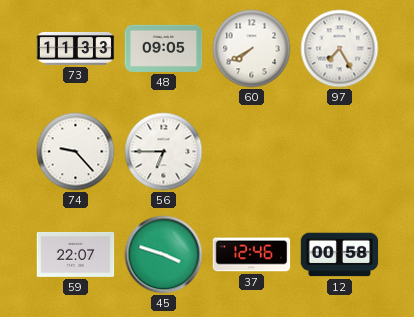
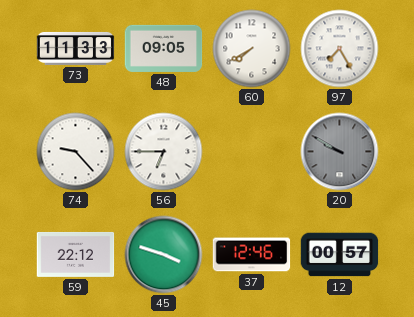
20: none -> 9:50 (340, 152)
59: 22:07 -> 22:12 (76, 254)
12: 00:58 -> 00:57 (340, 255)
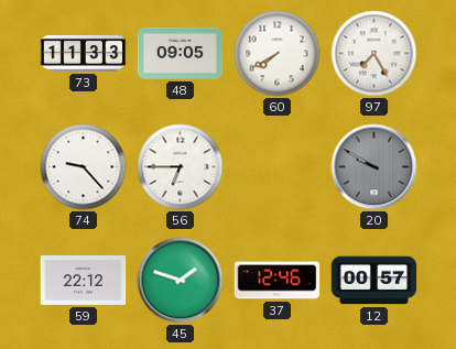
45: 3:48 -> 1:48 (181, 281)
